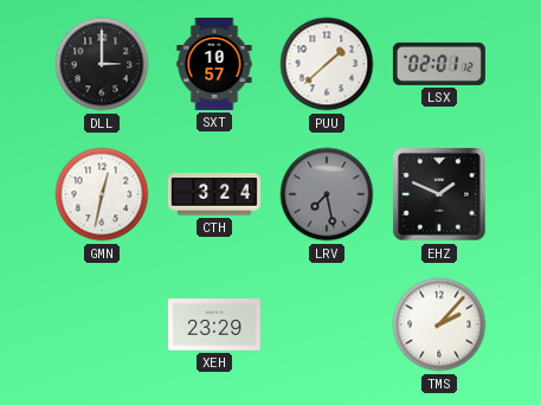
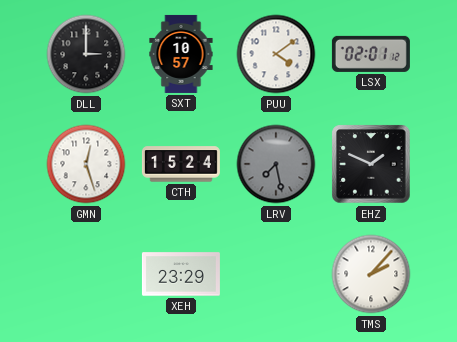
PUU: 1:38 -> 4:09 (276, 54)
GMN: 12:32 -> 12:27 (86, 164)
CTH: 3:24 -> 15:24 (181, 164)
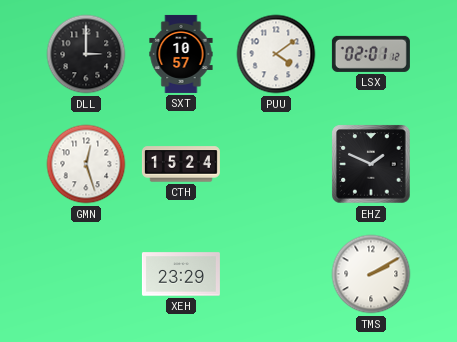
LRV: 7:28 -> none (276, 164)
TMS: 2:07 -> 2:10 (371, 274)
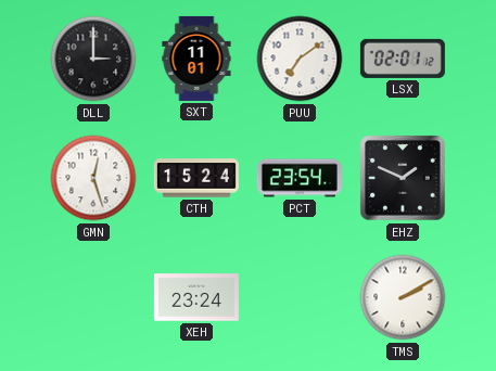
SXT: 10:57 -> 11:01 (196, 59)
PUU: 4:09 -> 7:09 (300, 59)
PCT: none -> 23:54 (300, 178)
XEH: 23:29 -> 23:24 (196, 297)
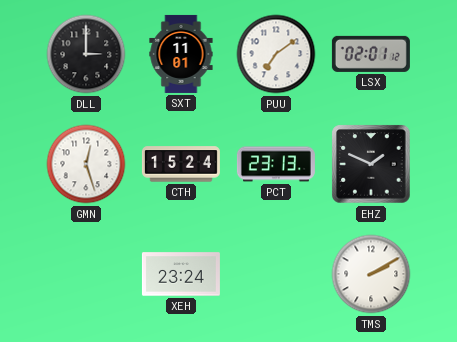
PCT: 23:54 -> 23:13 (276, 164)
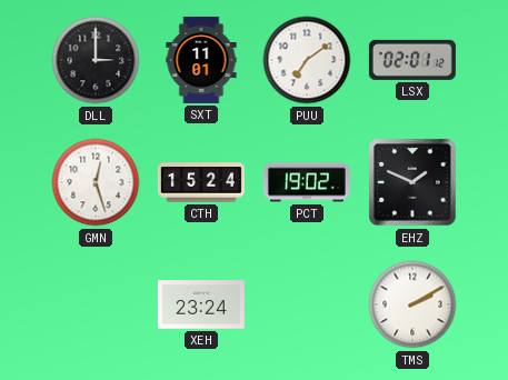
PCT: 23:13 -> 19:02 (307, 182)
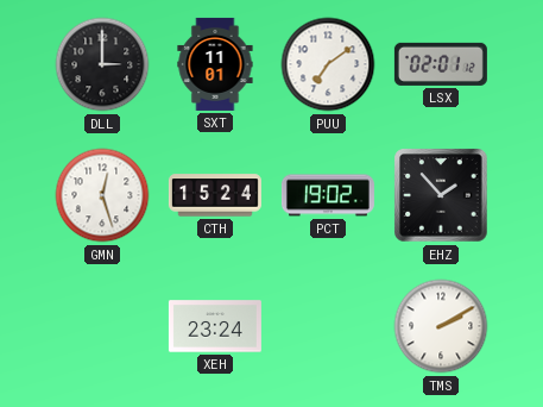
EHZ: 1:49 -> 1:53 (441, 195)
